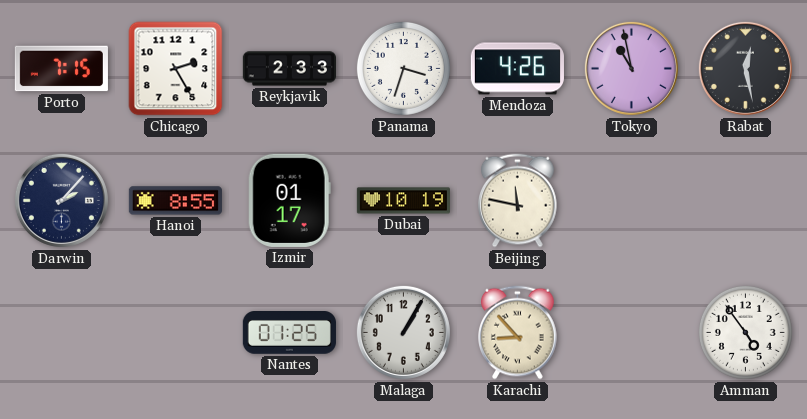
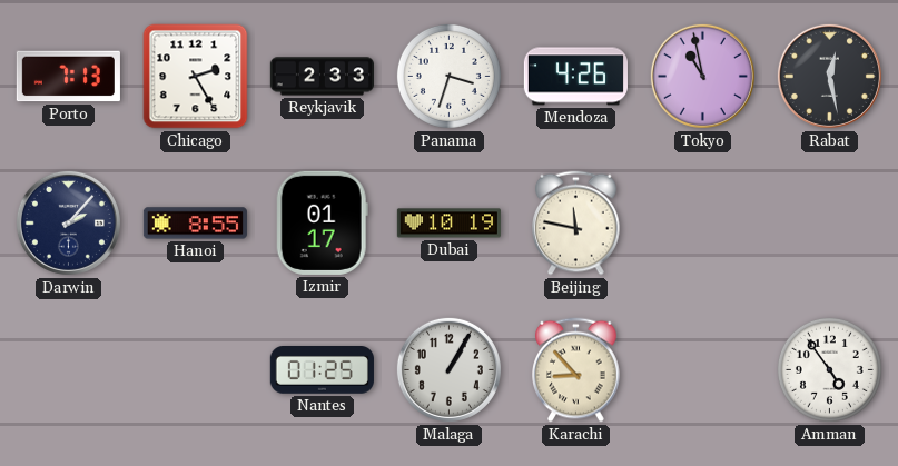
Porto: 7:15 -> 7:13 (68, 77)
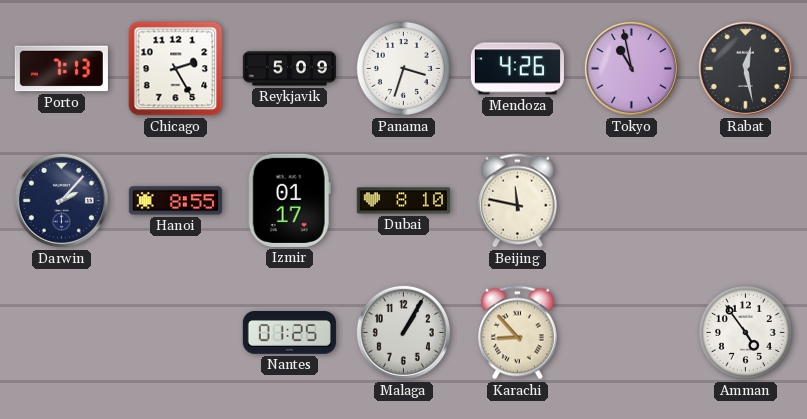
Reykjavik: 2:33 -> 5:09 (289, 69)
Dubai: 10:19 -> 8:10 (403, 201)
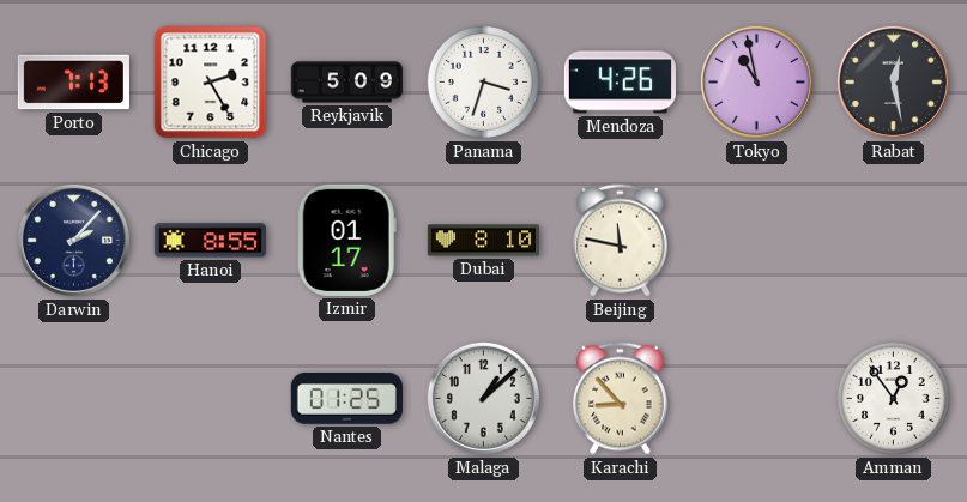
Malaga: 1:05 -> 1:08 (483, 398)
Amman: 4:54 -> 12:54 (893, 398)
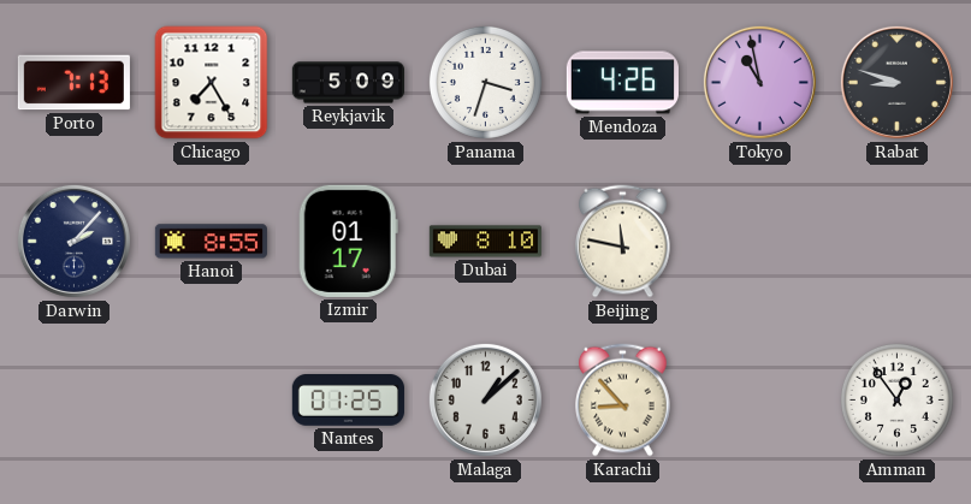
Chicago: 2:25 -> 7:25 (212, 83)
Rabat: 12:28 -> 8:48 (896, 82)
